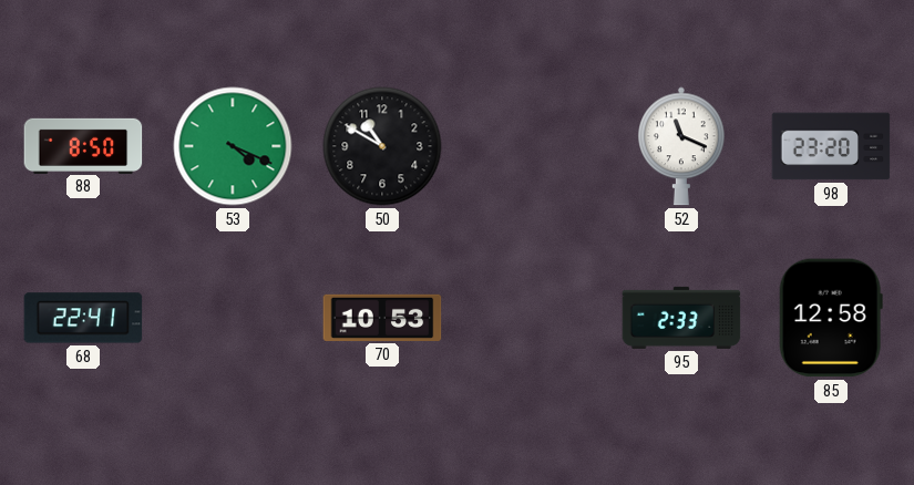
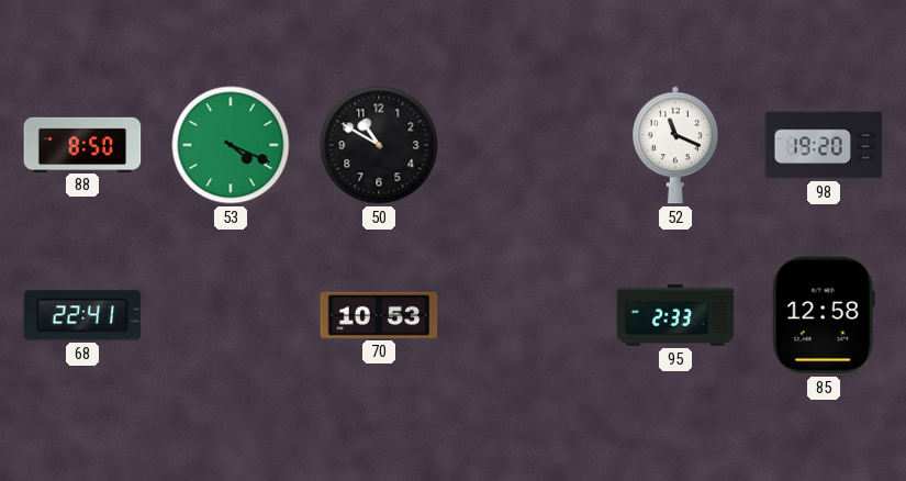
98: 23:20 -> 19:20 (824, 145)
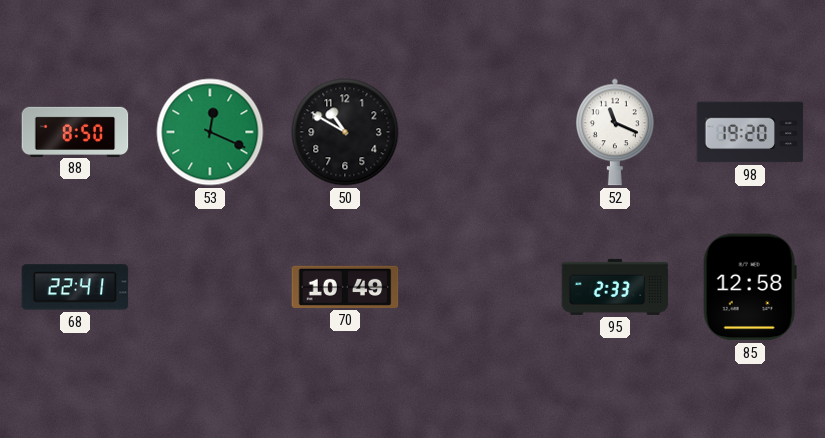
53: 4:19 -> 12:19 (210, 132)
70: 10:53 -> 10:49 (345, 287)
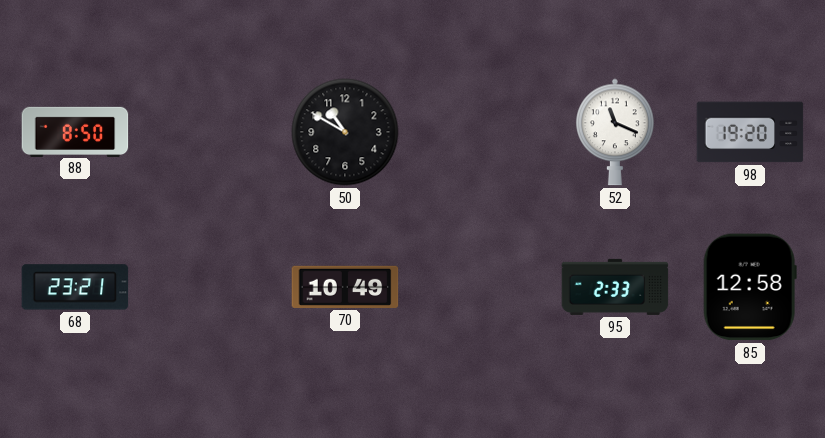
53: 12:19 -> none (210, 132)
68: 22:41 -> 23:21 (75, 287)
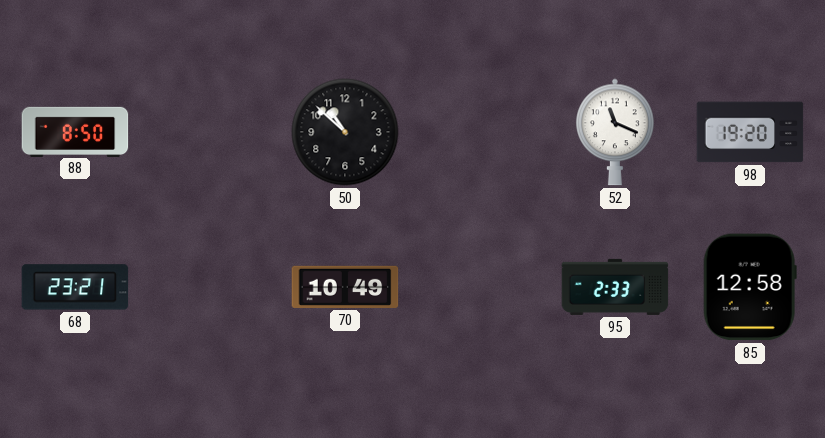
50: 10:50 -> 10:52 (345, 132)
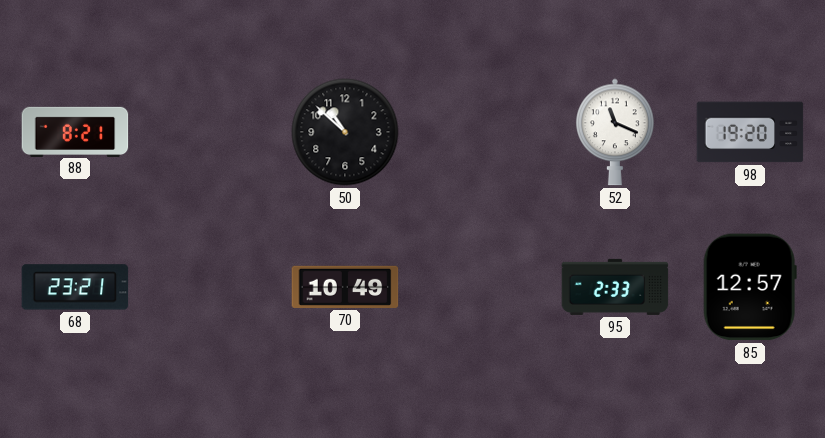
88: 8:50 -> 8:21 (75, 131)
85: 12:58 -> 12:57 (750, 287)
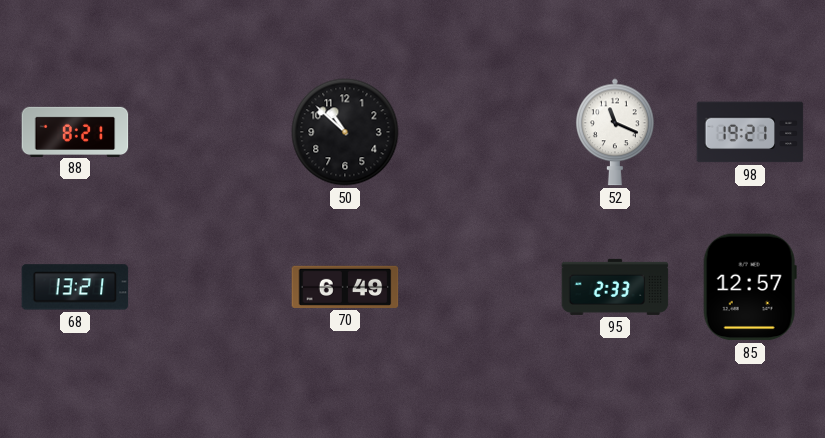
98: 19:20 -> 19:21 (750, 132)
68: 23:21 -> 13:21 (75, 287)
70: 10:49 -> 6:49 (345, 287)
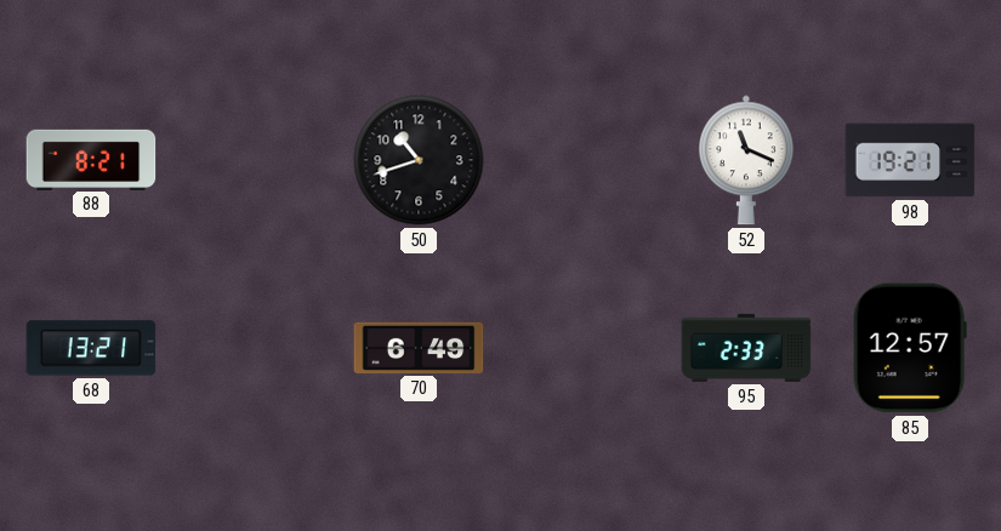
50: 10:52 -> 10:42 (419, 160)
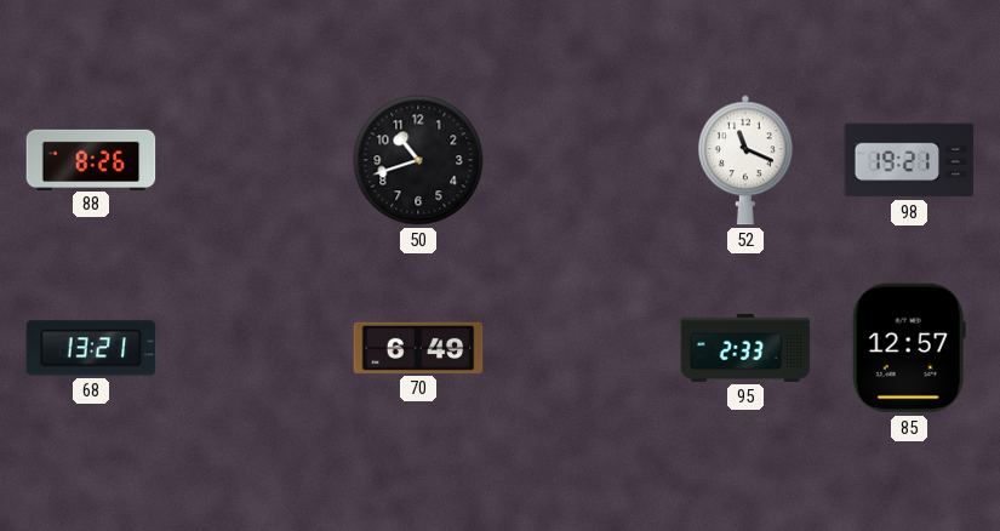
88: 8:21 -> 8:26 (91, 159)
